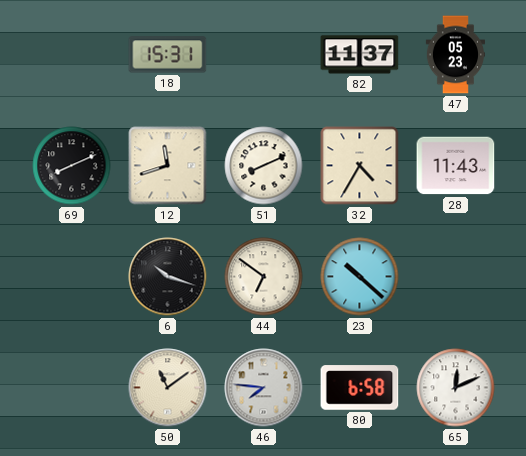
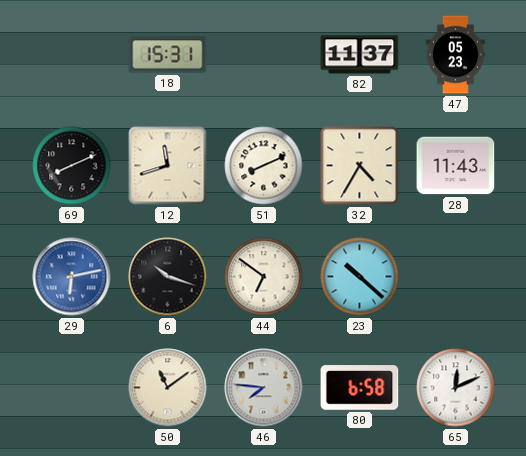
29: none -> 6:13 (72, 277)
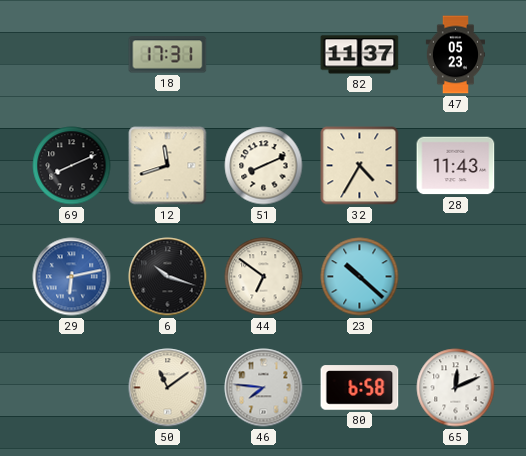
18: 15:31 -> 17:31 (168, 55)
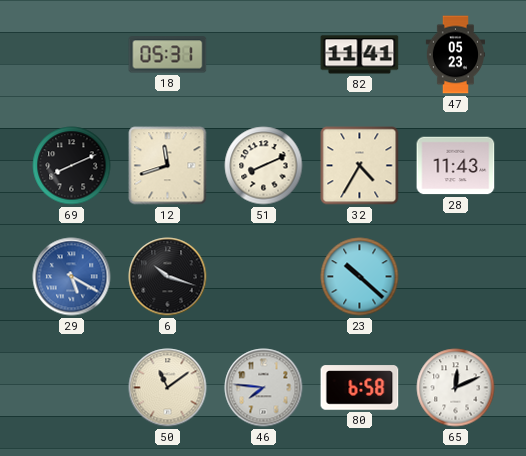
18: 17:31 -> 05:31 (168, 55)
82: 11:37 -> 11:41 (360, 55)
29: 6:13 -> 5:20 (72, 277)
44: 6:51 -> none (264, 277)
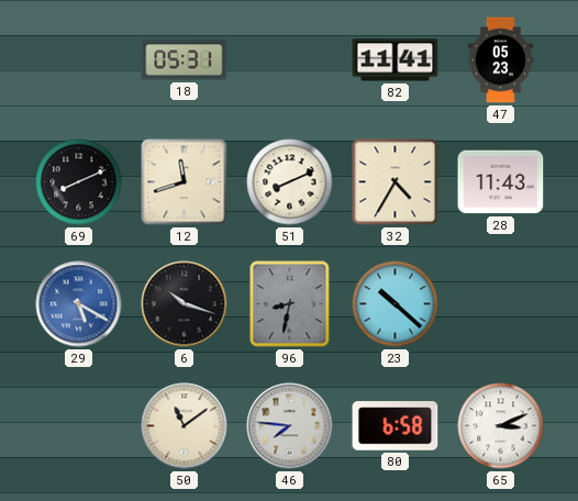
96: none -> 8:32 (290, 304)
65: 12:11 -> 3:11 (501, 426)
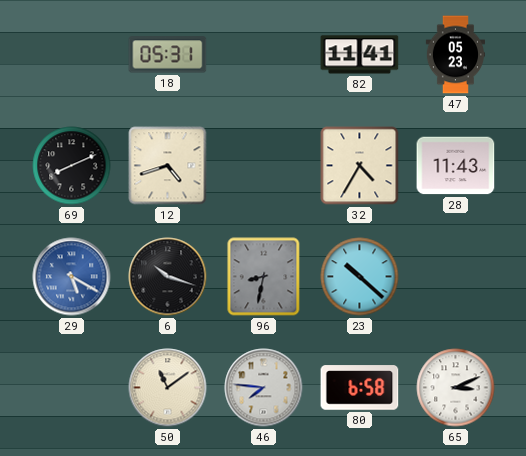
12: 11:42 -> 4:42 (168, 166)
51: 8:11 -> none (290, 182)
